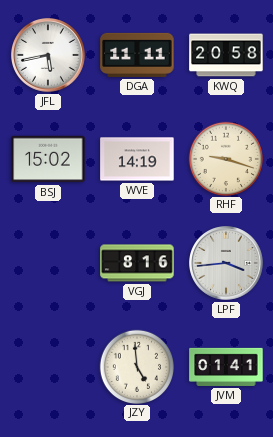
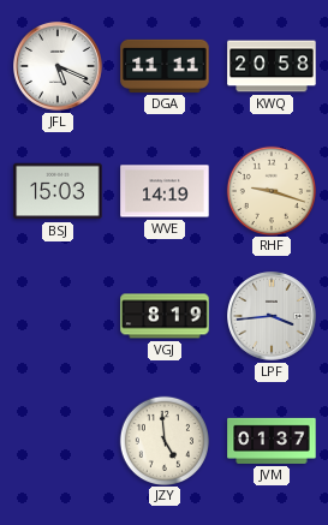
JFL: 5:43 -> 5:19 (59, 67)
BSJ: 15:02 -> 15:03 (58, 191)
VGJ: 8:16 -> 8:19 (165, 316)
JVM: 01:41 -> 01:37 (272, 441)
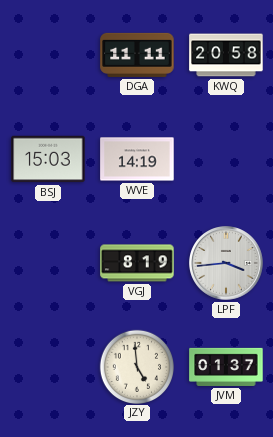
JFL: 5:19 -> none (59, 67)
RHF: 9:18 -> none (270, 190)
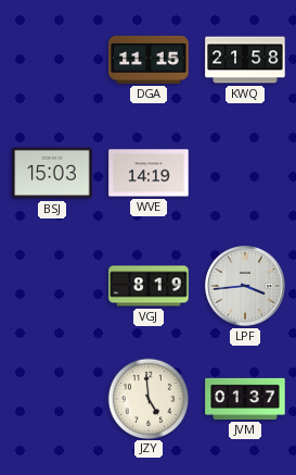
DGA: 11:11 -> 11:15 (149, 60)
KWQ: 20:58 -> 21:58 (245, 60)
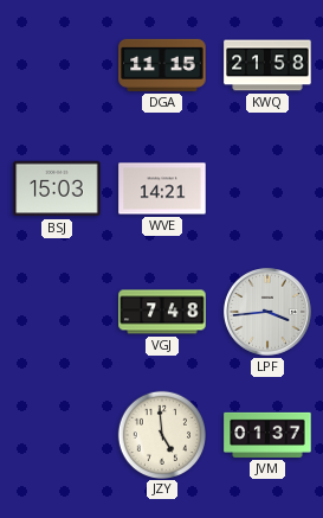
WVE: 14:19 -> 14:21 (162, 188)
VGJ: 8:19 -> 7:48 (162, 312)
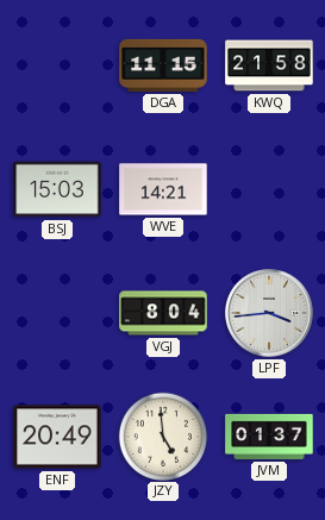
VGJ: 7:48 -> 8:04 (163, 313)
ENF: none -> 20:49 (57, 437)
